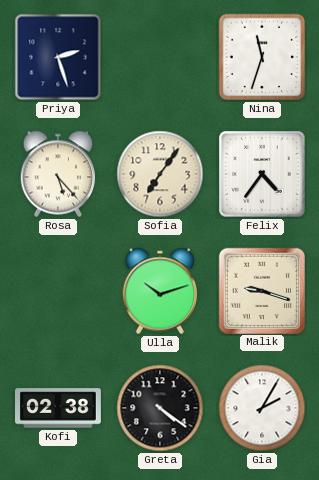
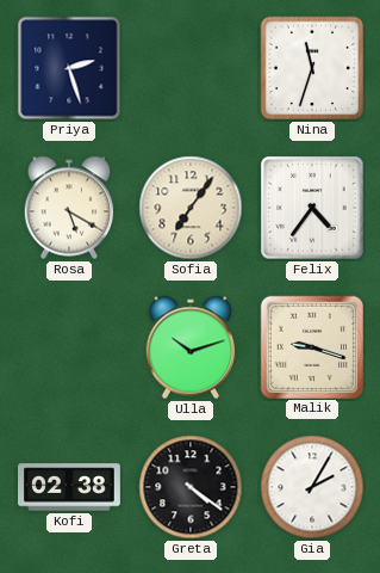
Rosa: 5:23 -> 5:20 (69, 208)
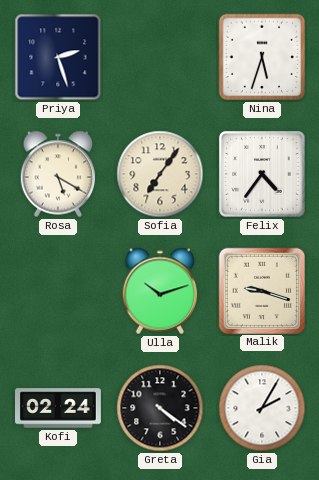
Nina: 11:33 -> 5:33 (262, 57)
Kofi: 02:38 -> 02:24 (59, 408)
